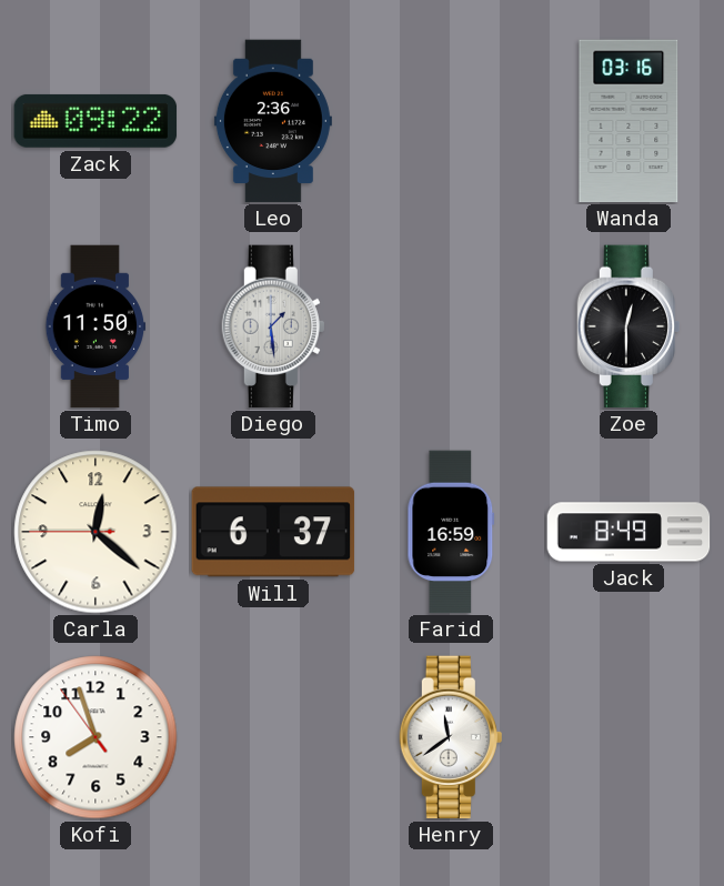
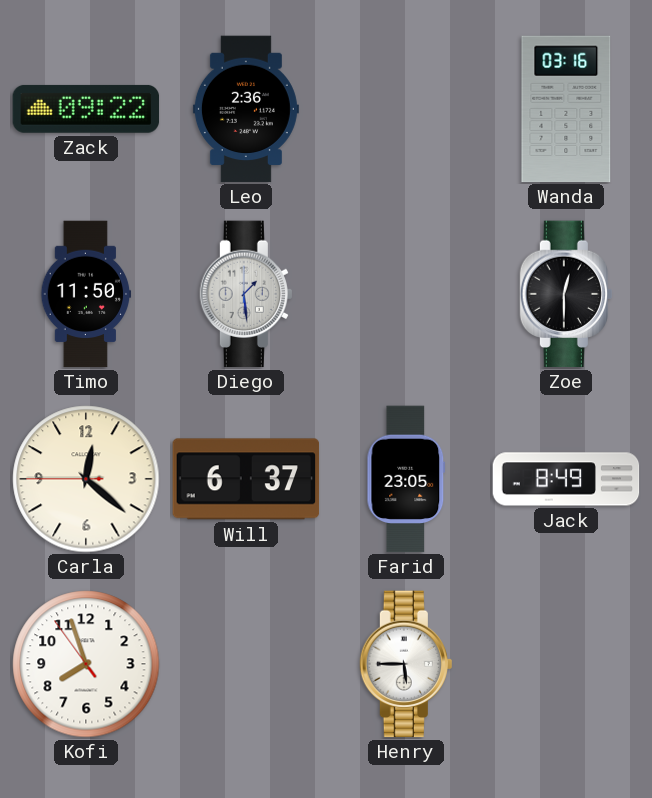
Farid: 16:59 -> 23:05 (406, 479)
Henry: 11:39 -> 5:45 (406, 664)
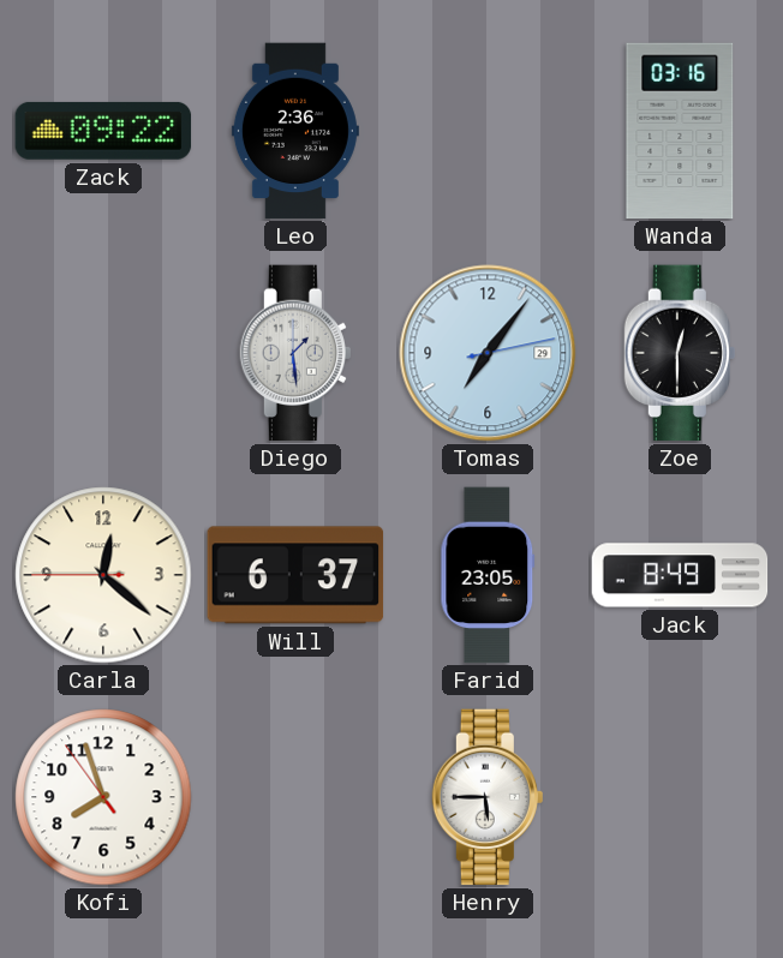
Timo: 11:50 -> none (86, 294)
Tomas: none -> 7:06 (488, 353)
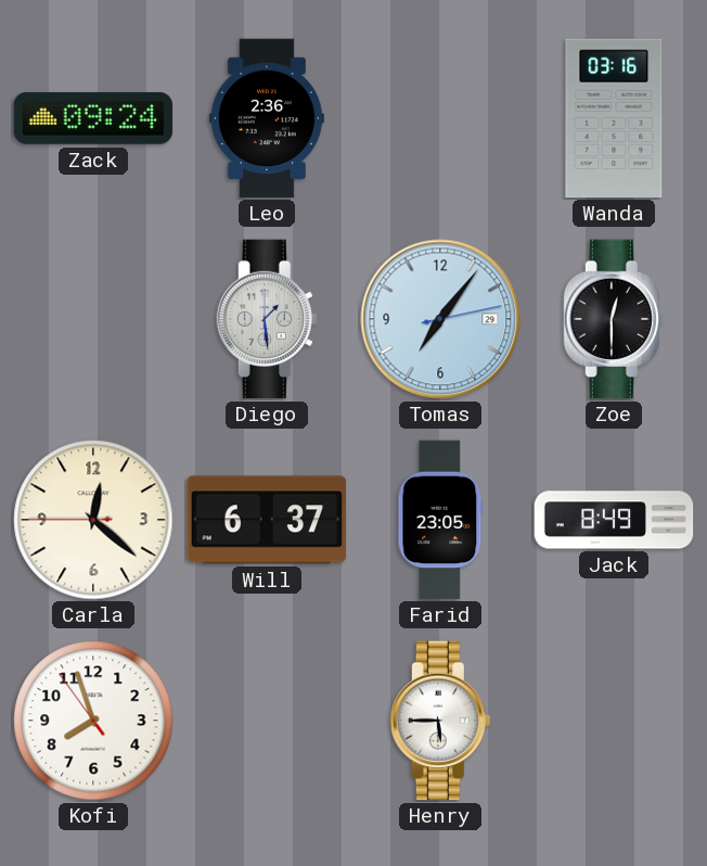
Zack: 09:22 -> 09:24 (93, 118)
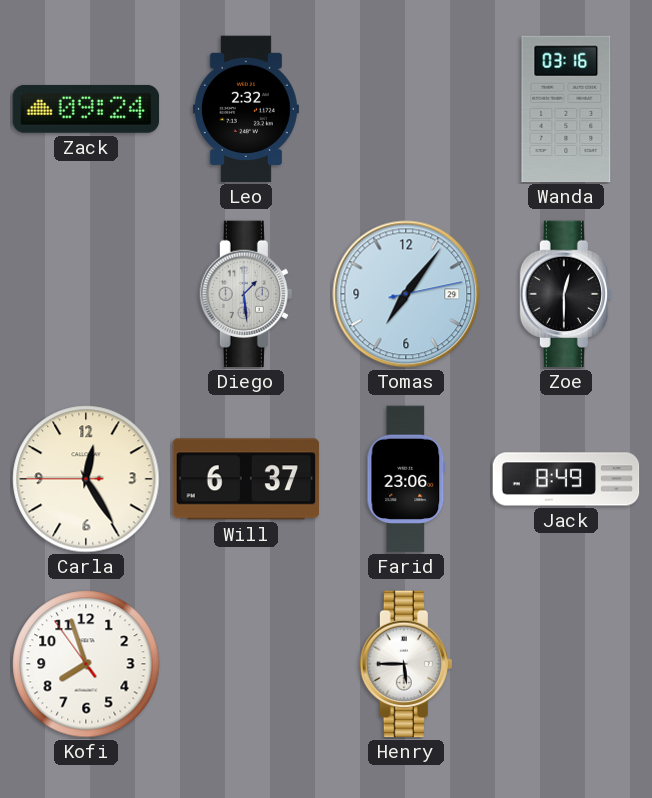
Leo: 2:36 -> 2:32 (246, 109)
Carla: 12:21 -> 12:24 (86, 479)
Farid: 23:05 -> 23:06 (406, 479)
